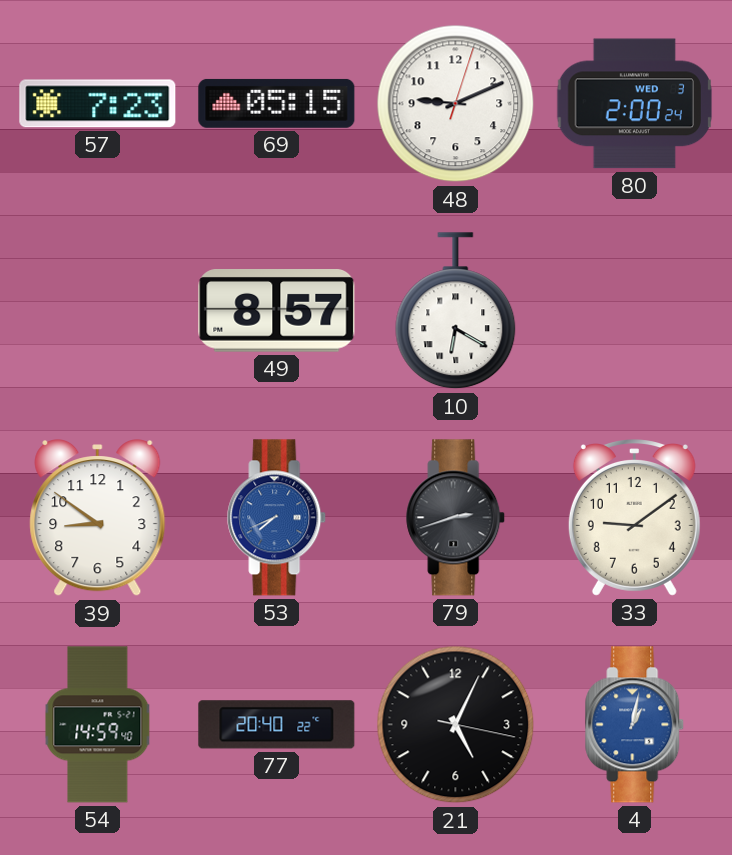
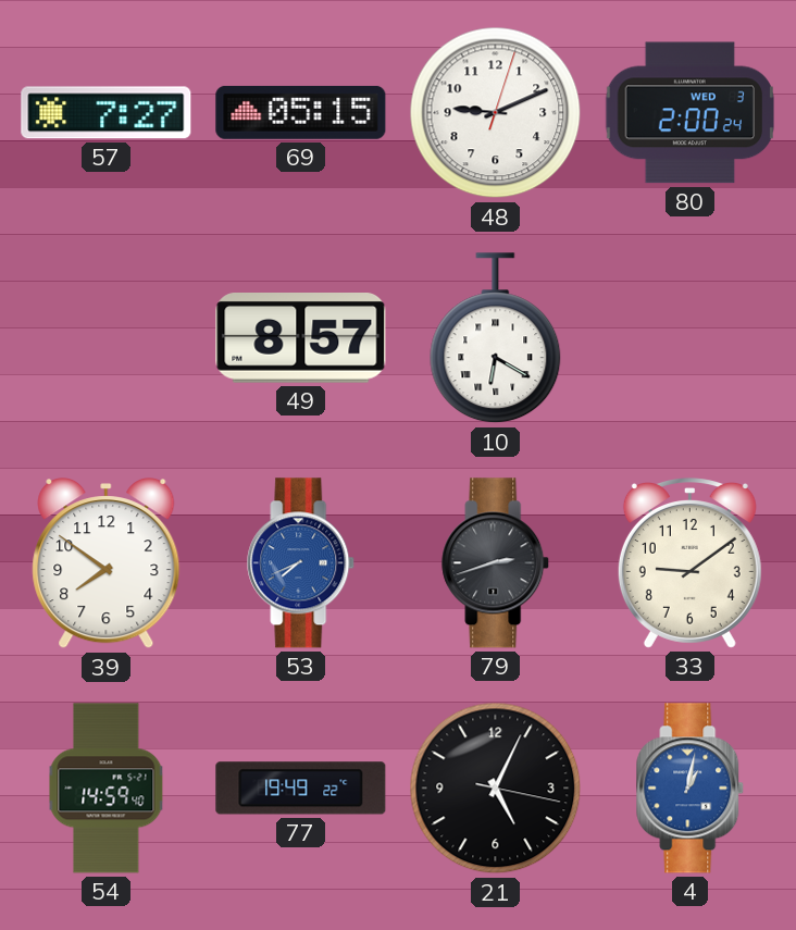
57: 7:23 -> 7:27 (107, 113)
39: 8:51 -> 7:51 (107, 565)
77: 20:40 -> 19:49 (301, 789)
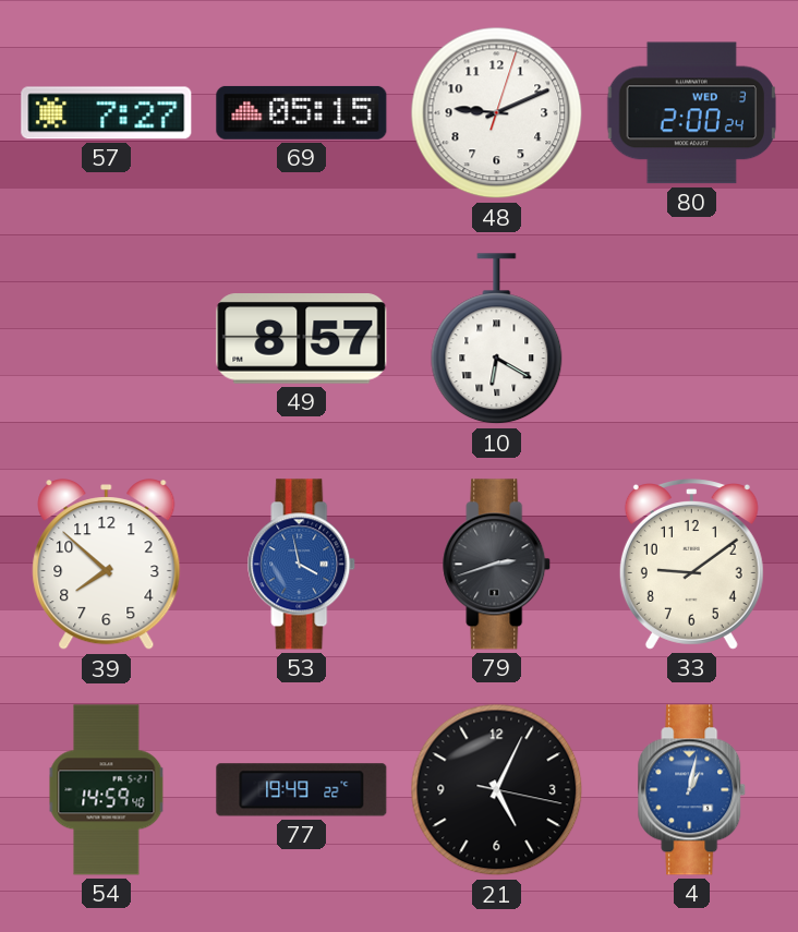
39: 7:51 -> 7:52 (107, 566)
53: 7:41 -> 3:58 (302, 565)
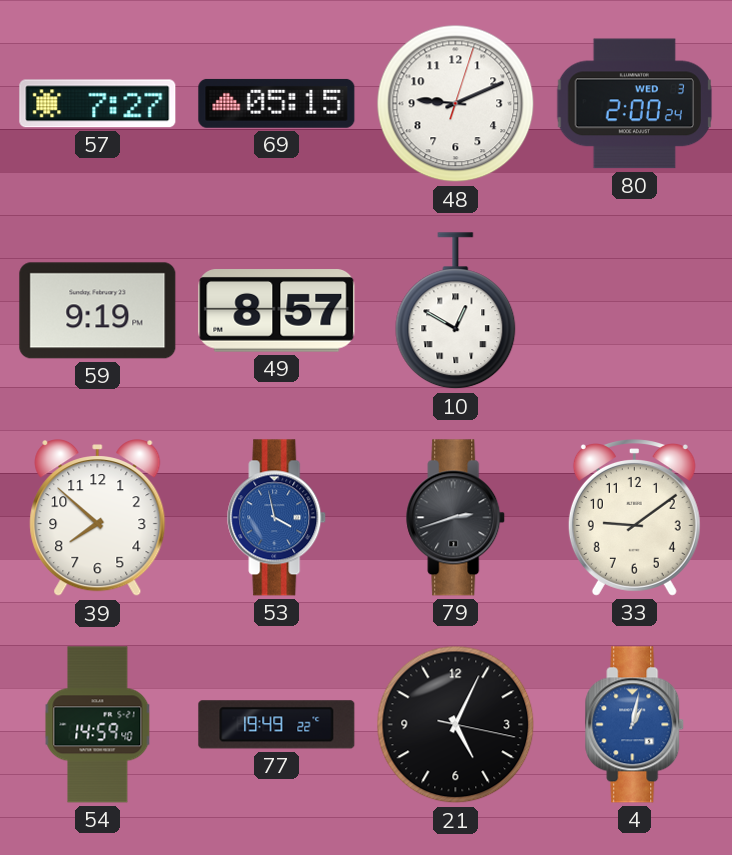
59: none -> 9:19 (98, 311)
10: 6:20 -> 12:50 (456, 311)
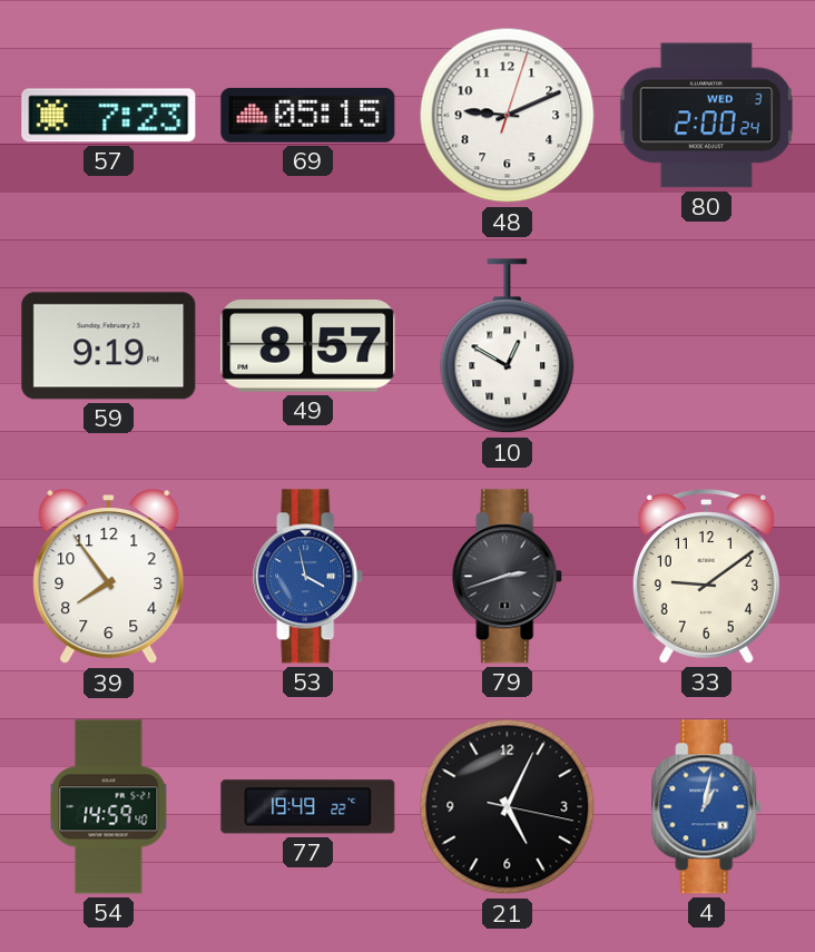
57: 7:27 -> 7:23 (109, 116)
39: 7:52 -> 7:54 (109, 578)
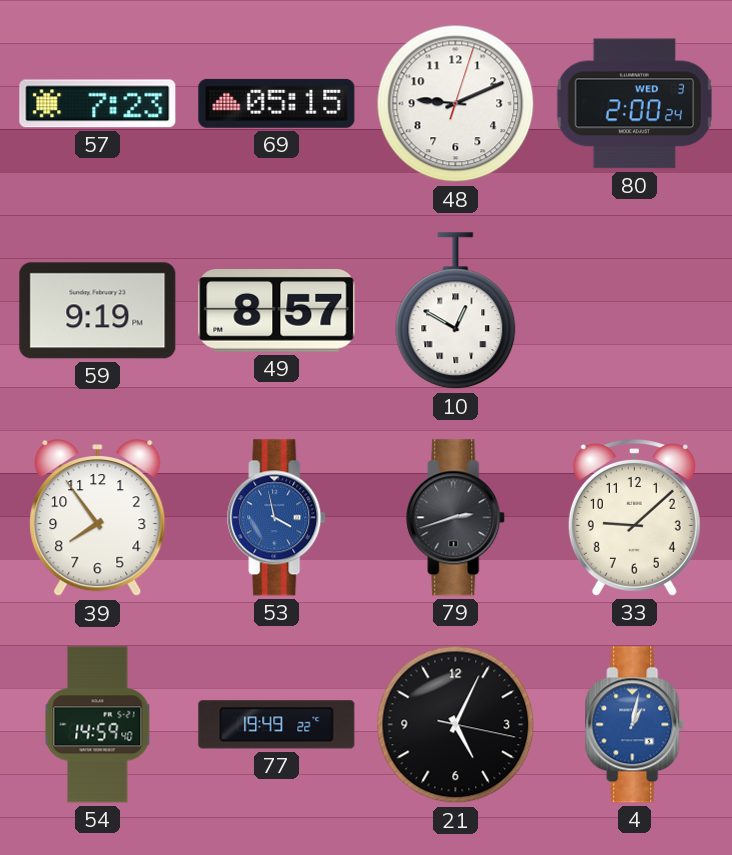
33: 9:09 -> 9:08 (634, 518)
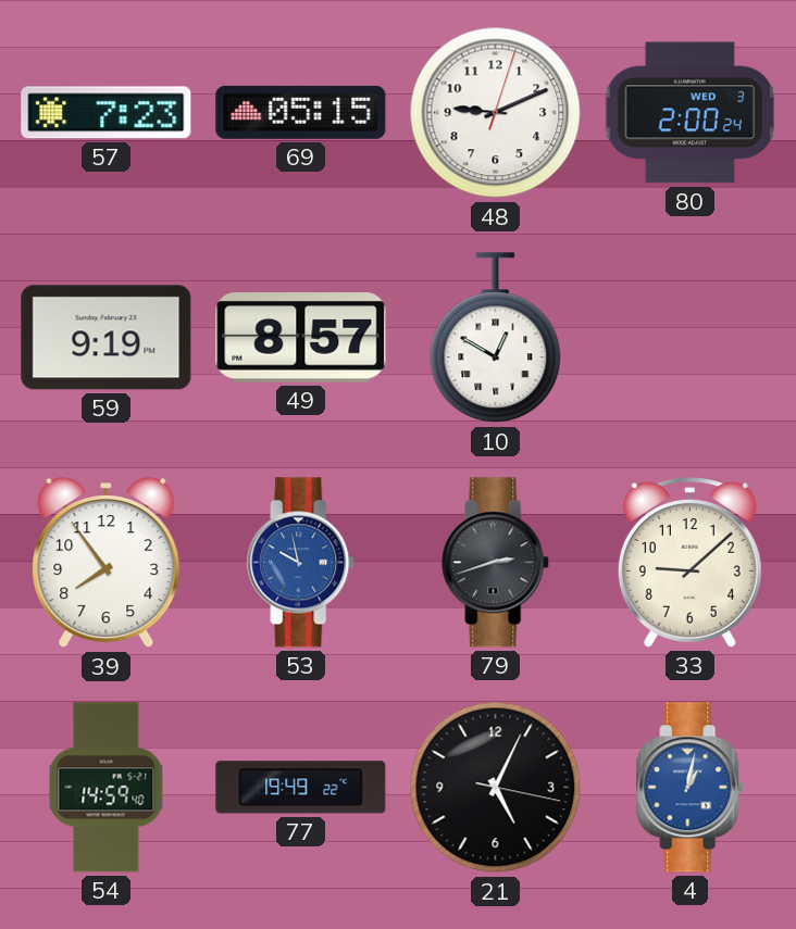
53: 3:58 -> 9:58 (301, 563)
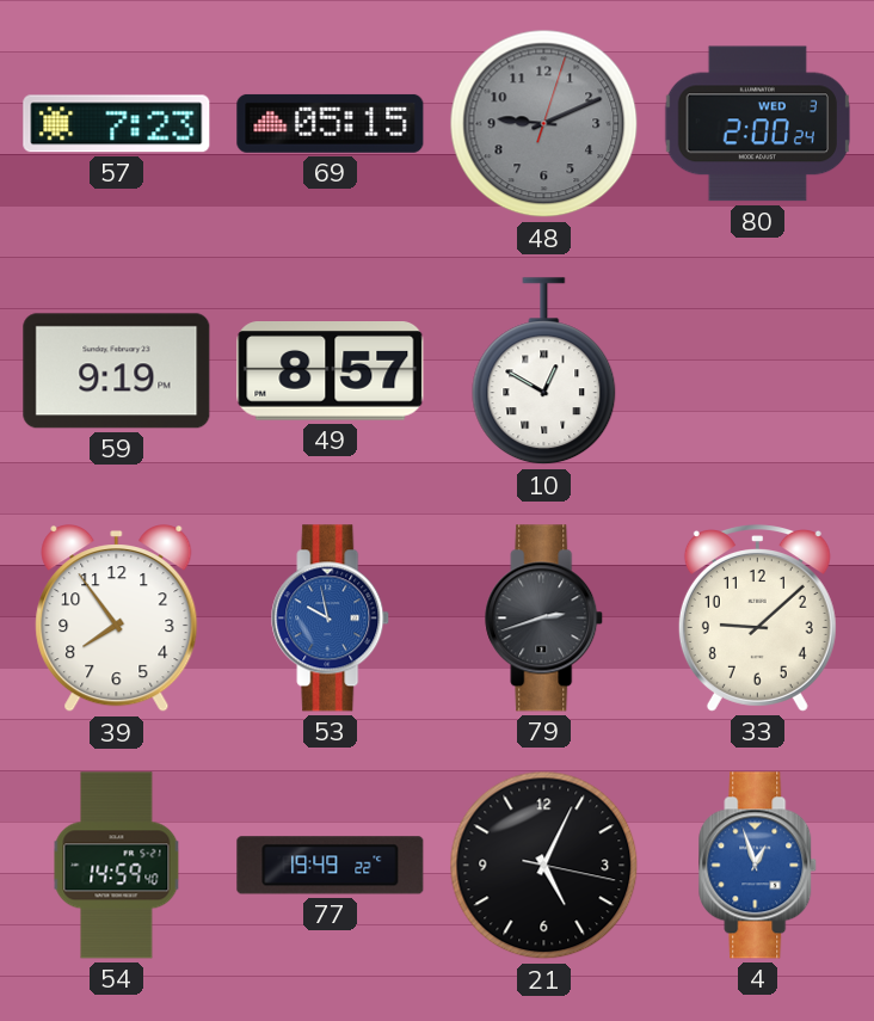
48 dial: white -> grey (544, 124)
4: 1:02 -> 12:57 (758, 866)
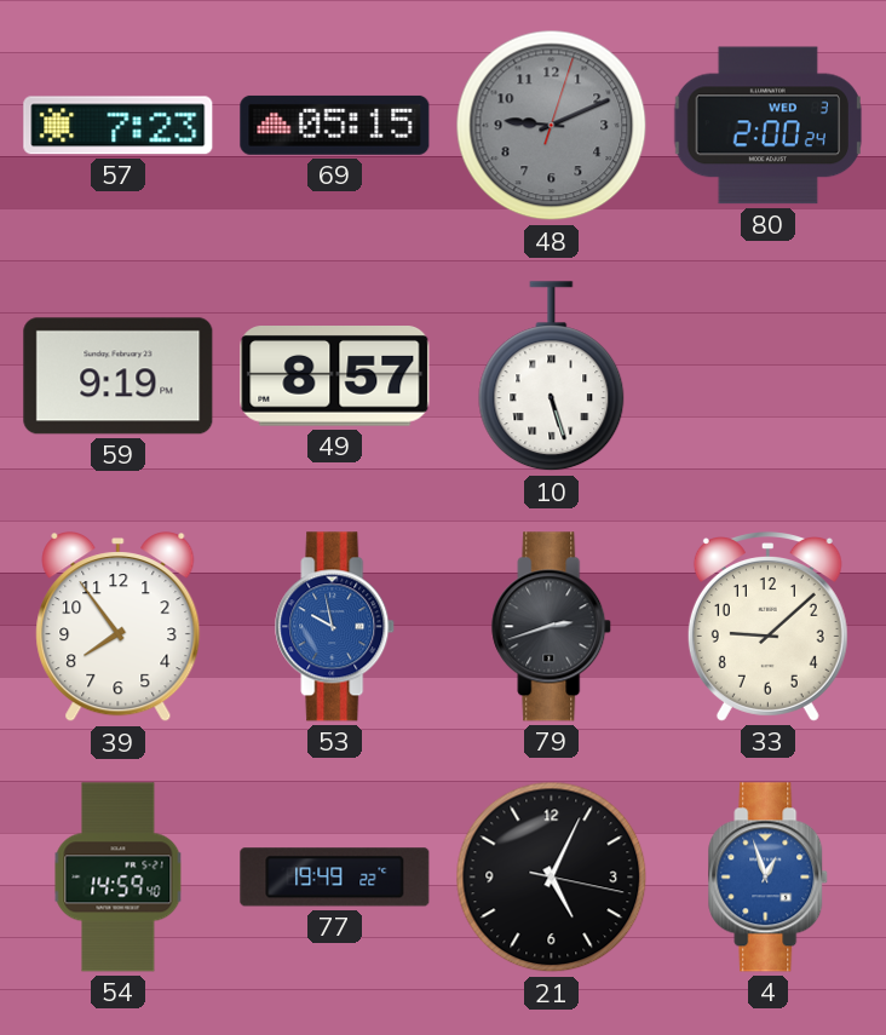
10: 12:50 -> 5:27 (552, 376)
